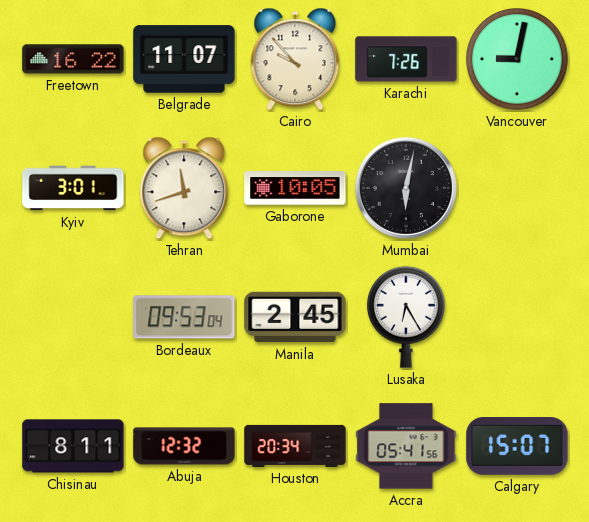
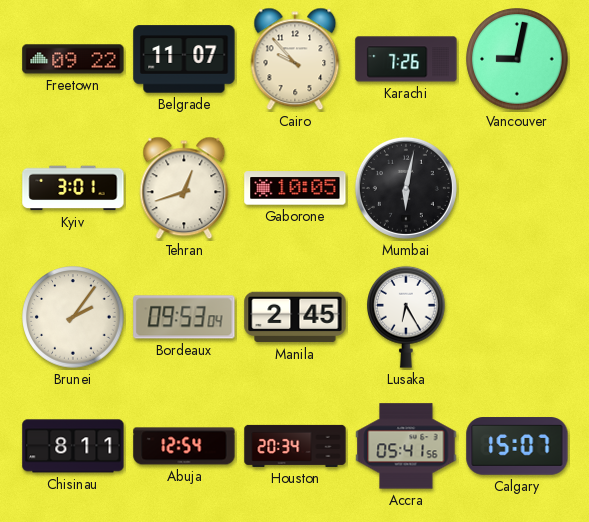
Freetown: 16:22 -> 09:22 (73, 59)
Tehran: 11:42 -> 12:42 (184, 188)
Brunei: none -> 2:06 (73, 317)
Abuja: 12:32 -> 12:54 (184, 446)
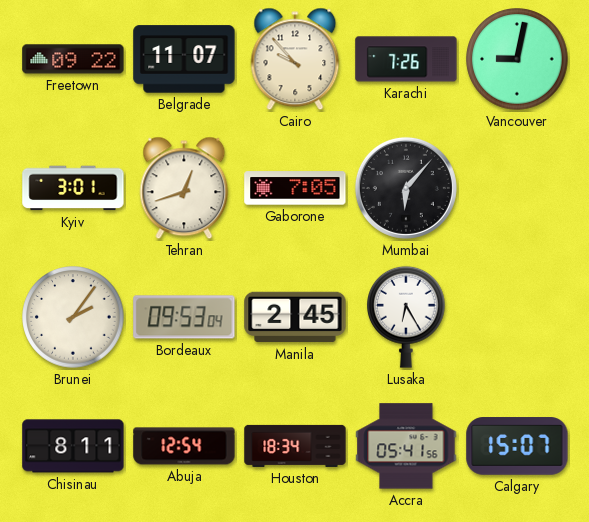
Gaborone: 10:05 -> 7:05 (295, 188)
Mumbai: 6:02 -> 6:07 (406, 188)
Houston: 20:34 -> 18:34 (295, 446)
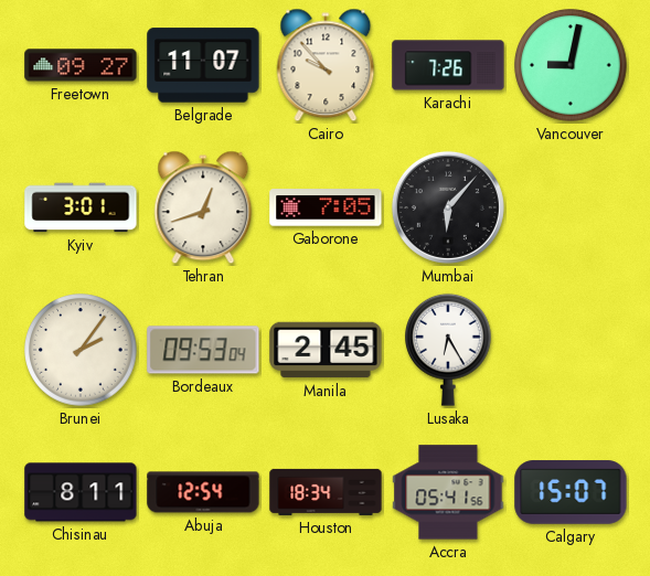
Freetown: 09:22 -> 09:27 (81, 65)
